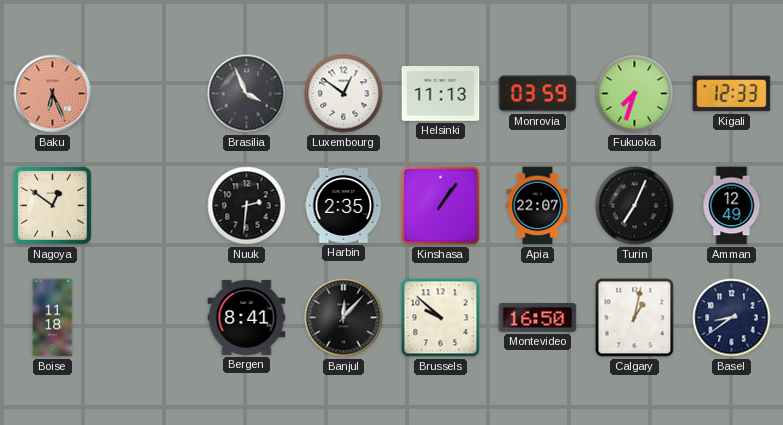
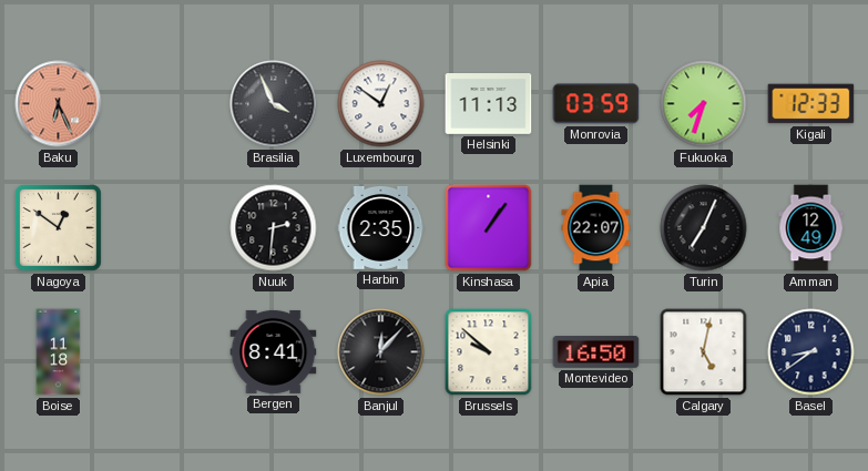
Calgary: 1:02 -> 5:02 (704, 352)
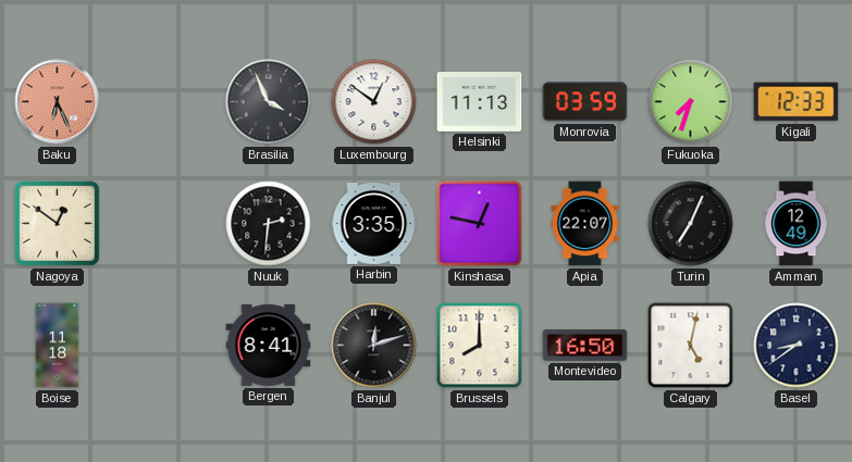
Harbin: 2:35 -> 3:35 (374, 223)
Kinshasa: 1:06 -> 12:47 (480, 224)
Banjul: 12:07 -> 12:12 (374, 346)
Brussels: 9:52 -> 8:00 (480, 346)
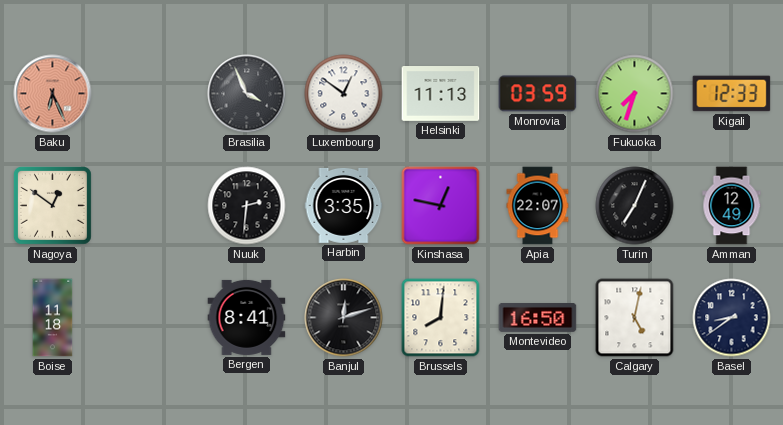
Brussels: 8:00 -> 8:01 (441, 318)
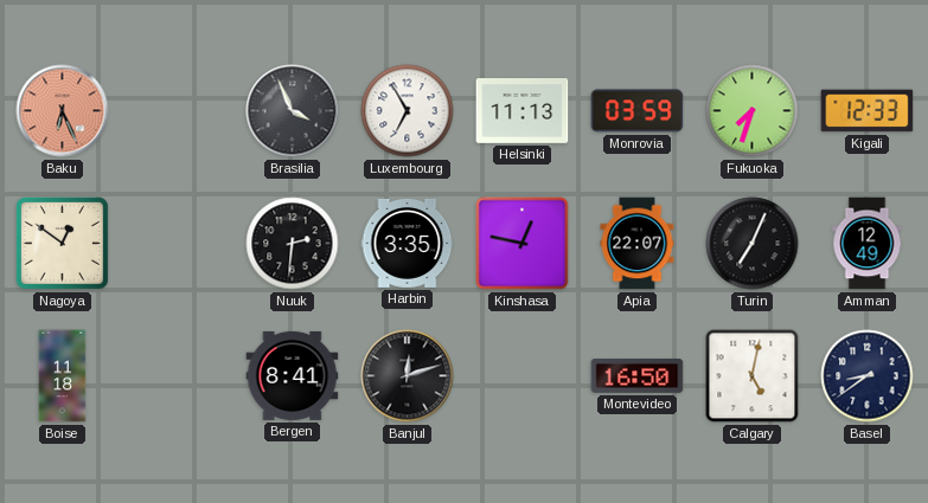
Luxembourg: 12:51 -> 6:55 (408, 111)
Brussels: 8:01 -> none (441, 318)
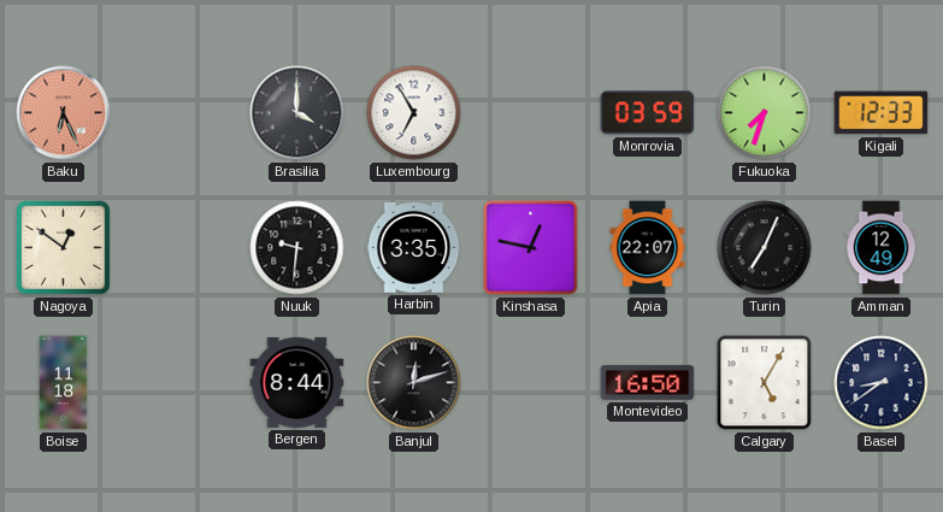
Brasilia: 3:56 -> 4:00 (297, 113)
Helsinki: 11:13 -> none (523, 111)
Nuuk: 2:31 -> 9:31 (297, 248)
Bergen: 8:41 -> 8:44 (297, 382)
Calgary: 5:02 -> 5:05 (765, 383)
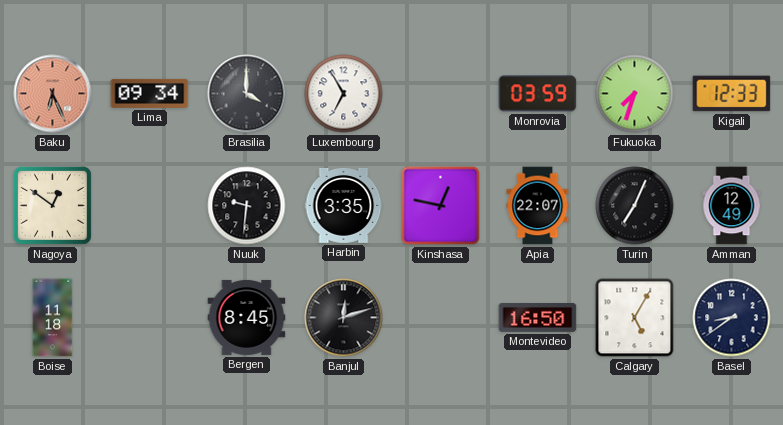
Lima: none -> 09:34 (150, 93)
Bergen: 8:44 -> 8:45 (247, 317)
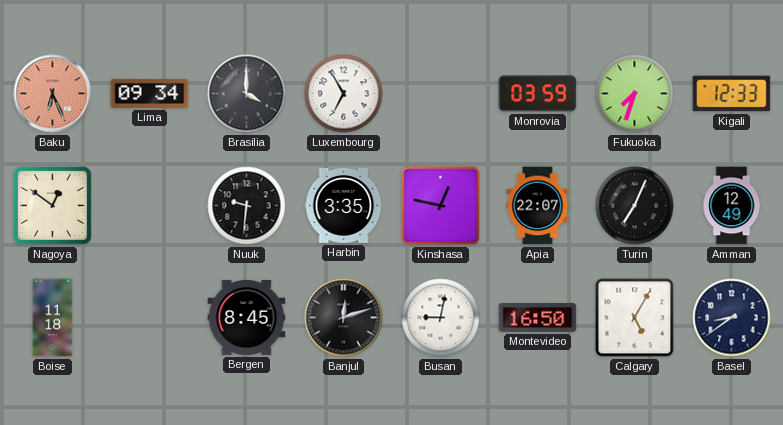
Busan: none -> 9:02 (441, 318)
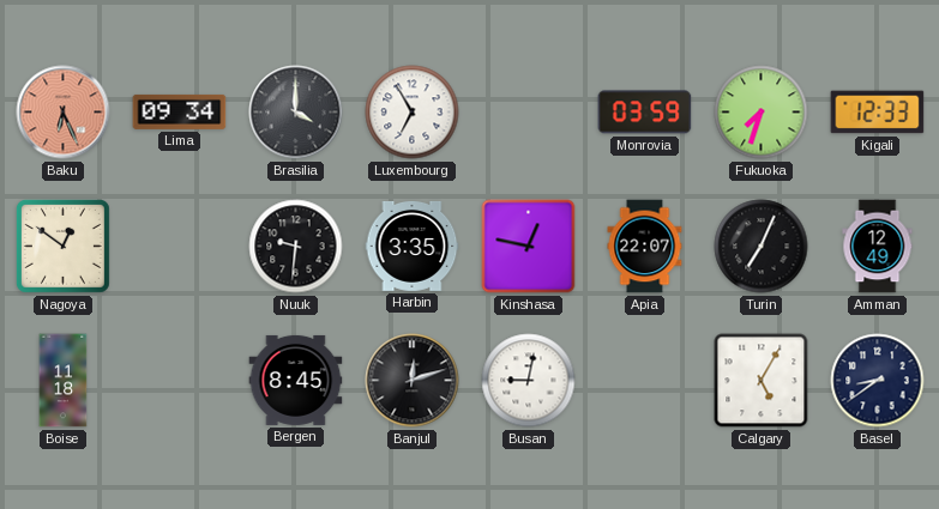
Montevideo: 16:50 -> none (538, 318)
